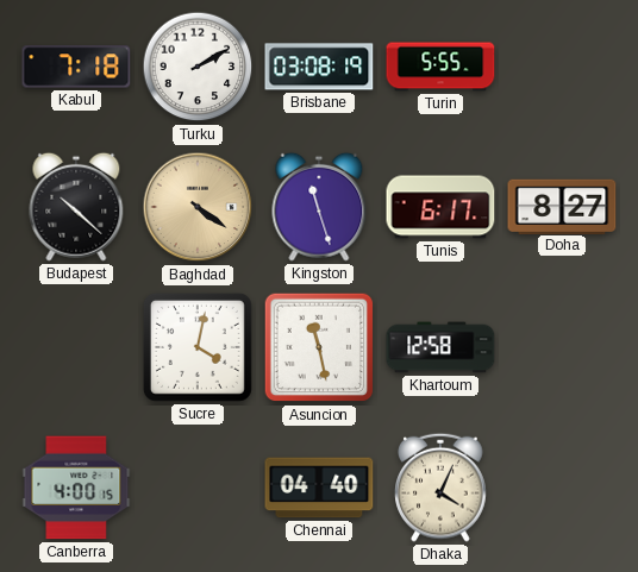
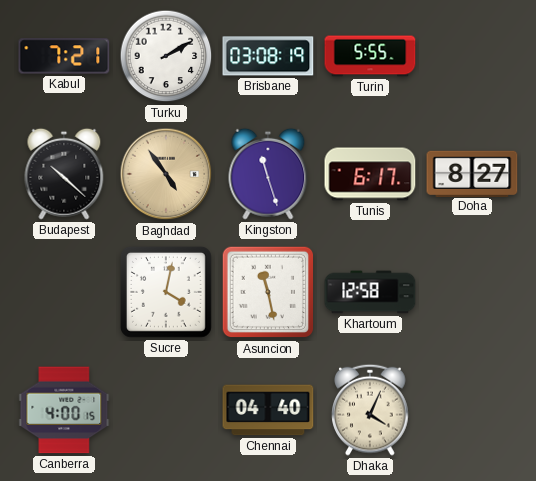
Kabul: 7:18 -> 7:21 (64, 56)
Baghdad: 4:21 -> 4:54 (166, 174)
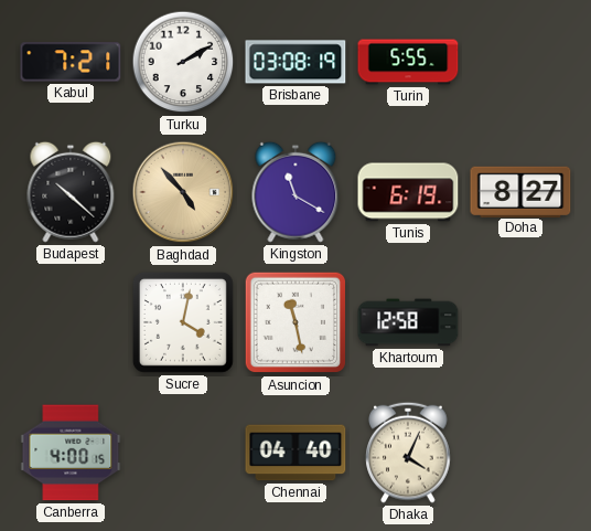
Baghdad: 4:54 -> 4:53 (183, 192)
Kingston: 11:27 -> 11:20 (295, 192)
Tunis: 6:17 -> 6:19 (408, 192)
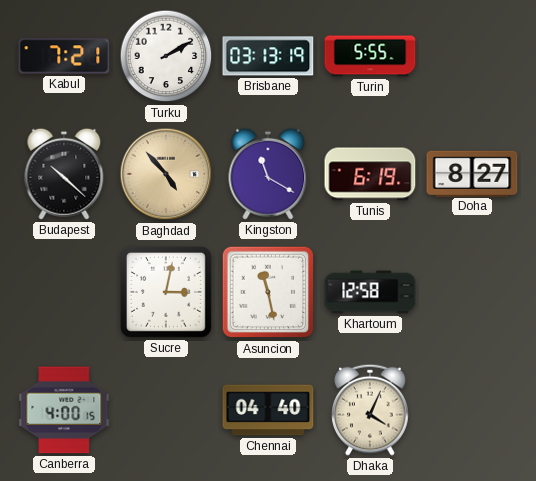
Brisbane: 03:08 -> 03:13 (268, 56)
Sucre: 4:02 -> 3:02 (166, 292)
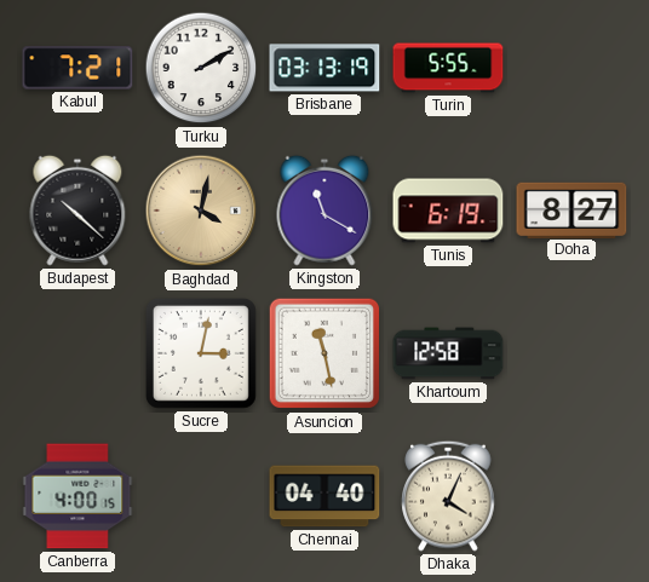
Baghdad: 4:53 -> 4:02 (201, 211)
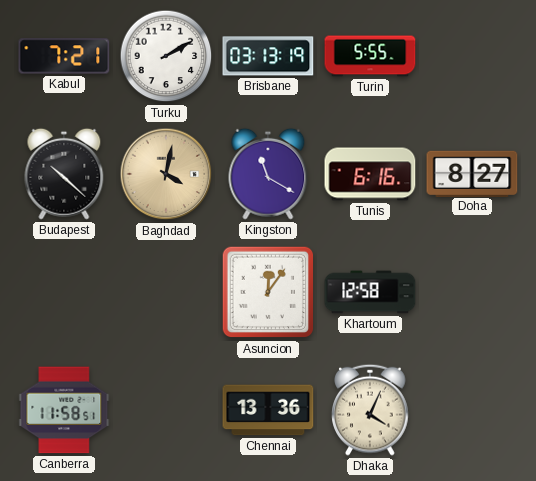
Tunis: 6:19 -> 6:16 (370, 174)
Sucre: 3:02 -> none (201, 353)
Asuncion: 11:28 -> 12:06 (268, 292)
Canberra: 4:00 -> 11:58 (64, 410)
Chennai: 04:40 -> 13:36 (268, 410)
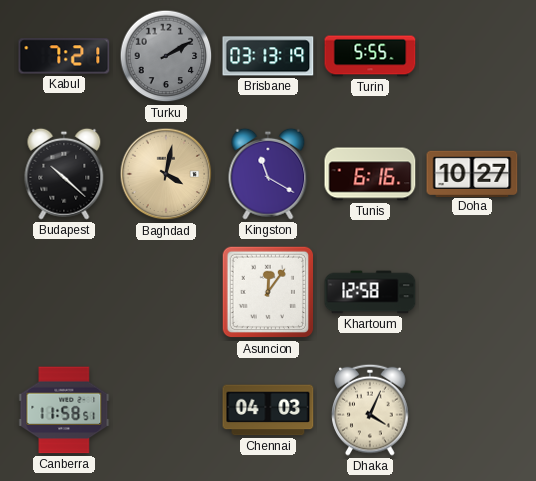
Turku dial: white -> grey (166, 56)
Doha: 8:27 -> 10:27 (472, 173)
Chennai: 13:36 -> 04:03 (268, 410)
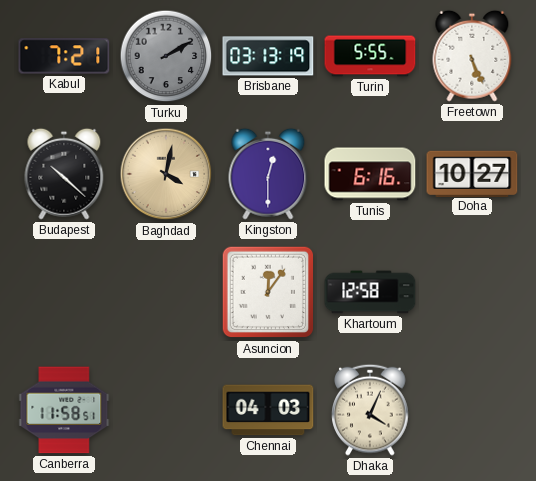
Freetown: none -> 5:26 (472, 56)
Kingston: 11:20 -> 12:30 (268, 174)
